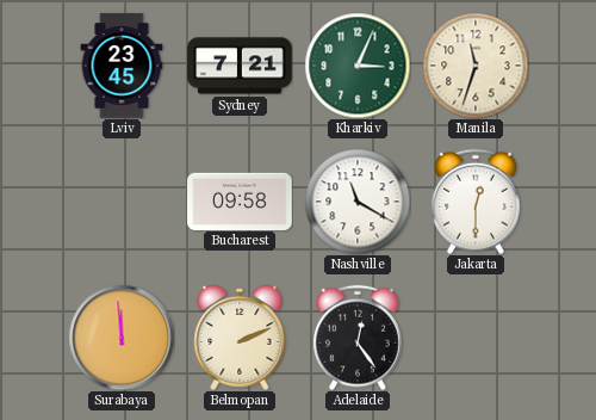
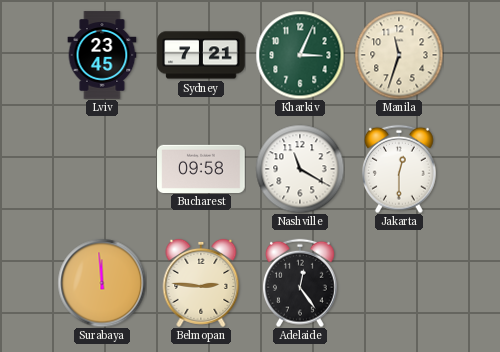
Belmopan: 2:11 -> 2:46 (201, 283)
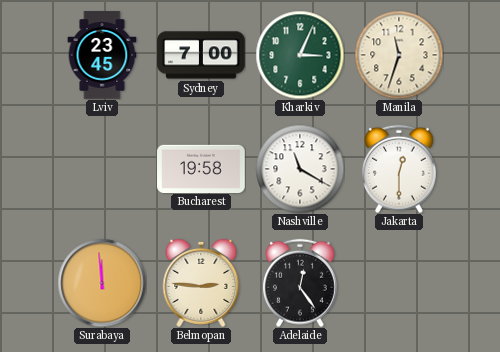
Sydney: 7:21 -> 7:00 (201, 55)
Bucharest: 09:58 -> 19:58 (201, 168)
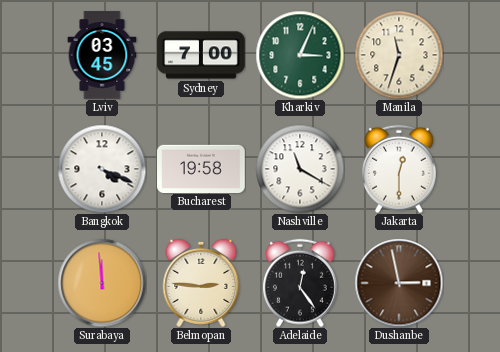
Lviv: 23:45 -> 03:45 (102, 55)
Bangkok: none -> 4:19 (102, 169)
Dushanbe: none -> 2:58 (399, 283)
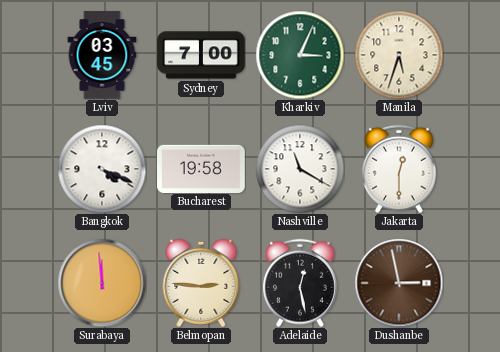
Manila: 11:33 -> 5:33 (399, 55)
Adelaide: 12:24 -> 12:28 (300, 283)
